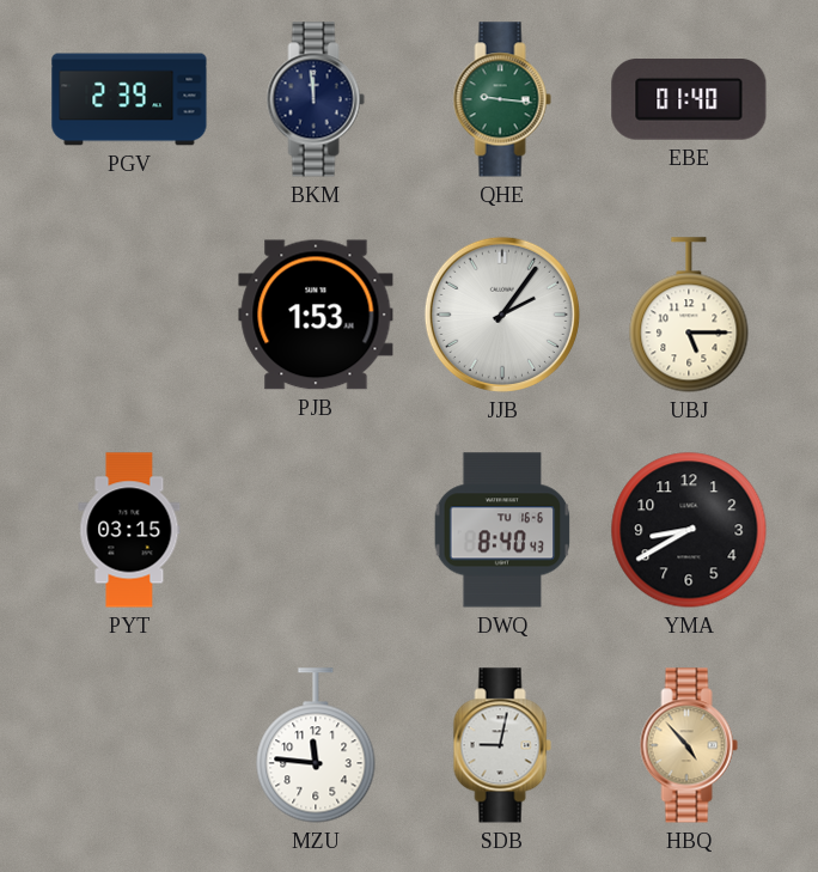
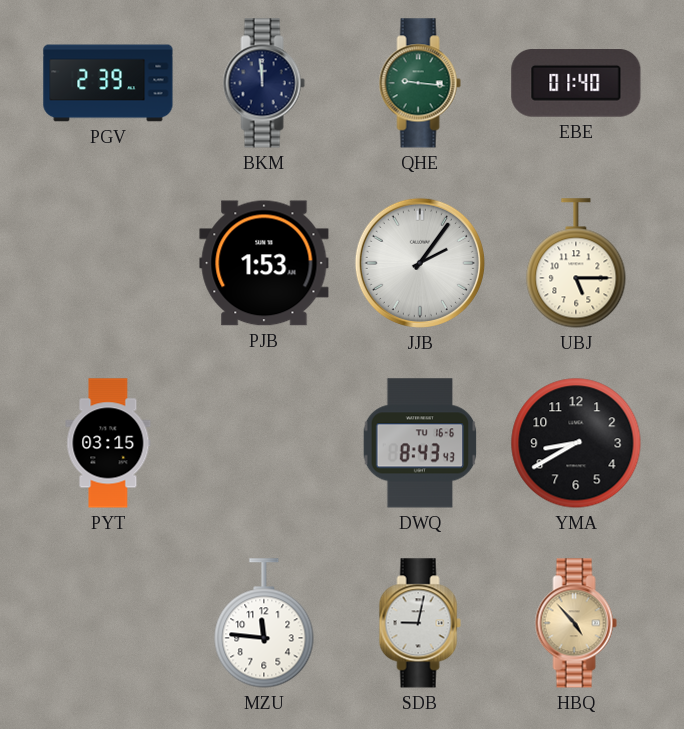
DWQ: 8:40 -> 8:43 (420, 443)
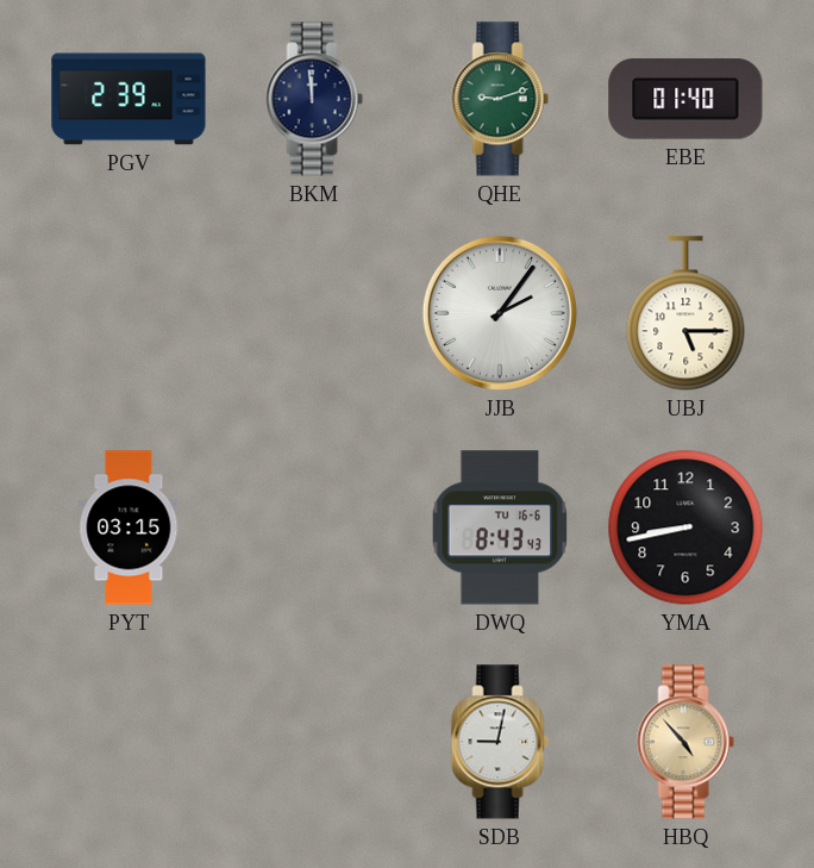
QHE: 9:16 -> 9:12 (500, 99)
PJB: 1:53 -> none (264, 263)
YMA: 8:40 -> 8:43 (685, 527)
MZU: 11:46 -> none (264, 623)
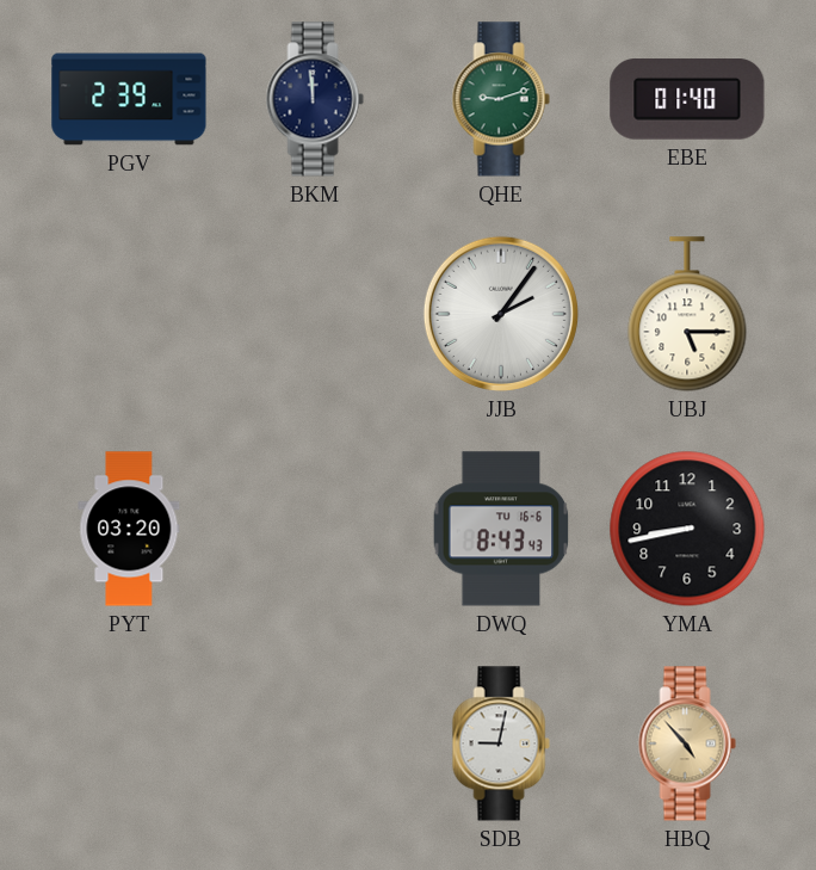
PYT: 03:15 -> 03:20 (129, 529)
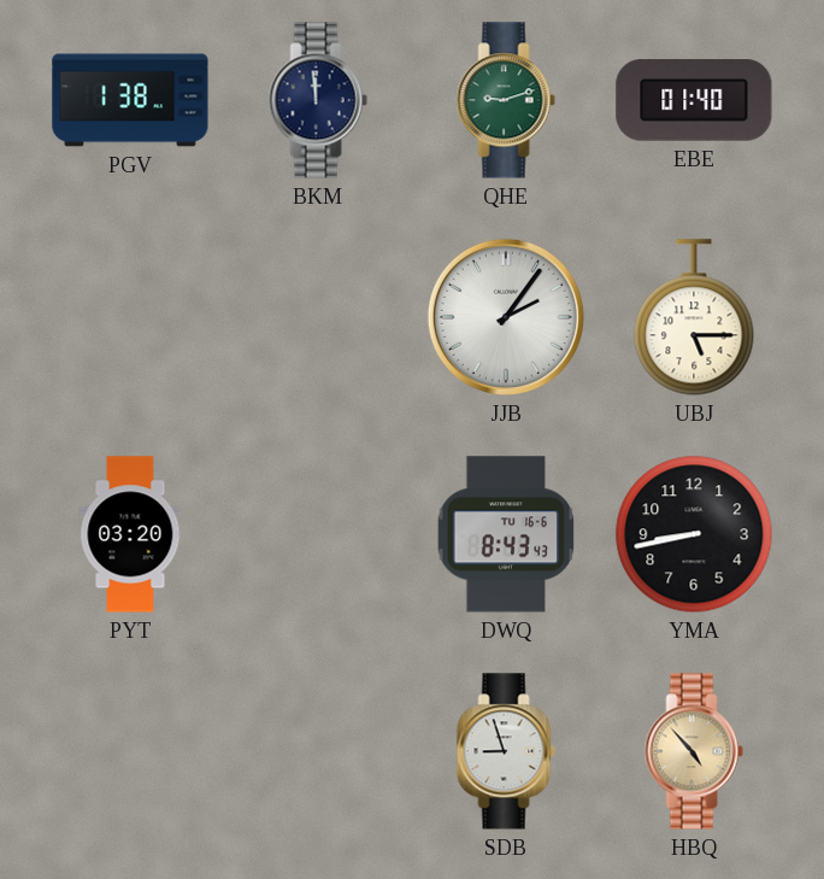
PGV: 2:39 -> 1:38 (130, 100)
SDB: 9:02 -> 8:57 (506, 751)
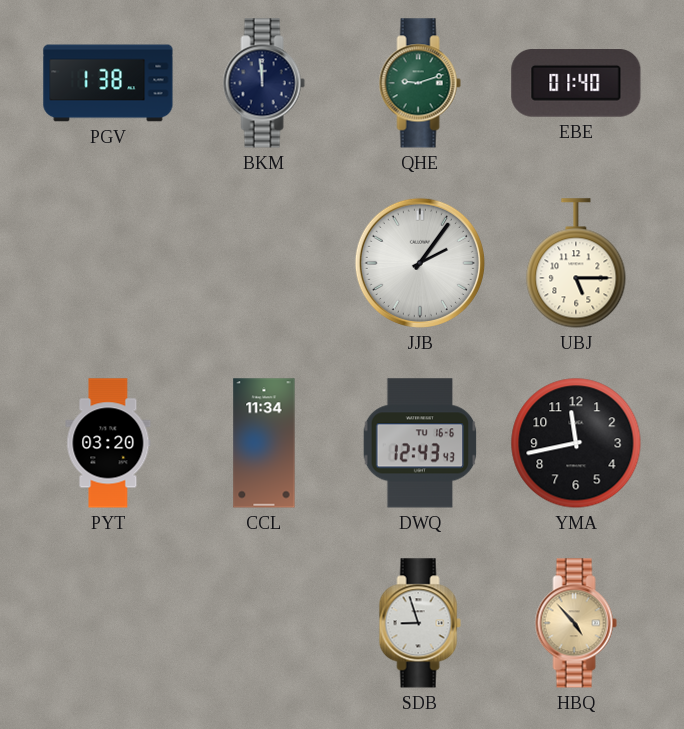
CCL: none -> 11:34 (264, 443)
DWQ: 8:43 -> 12:43 (420, 443)
YMA: 8:43 -> 11:43 (576, 443)
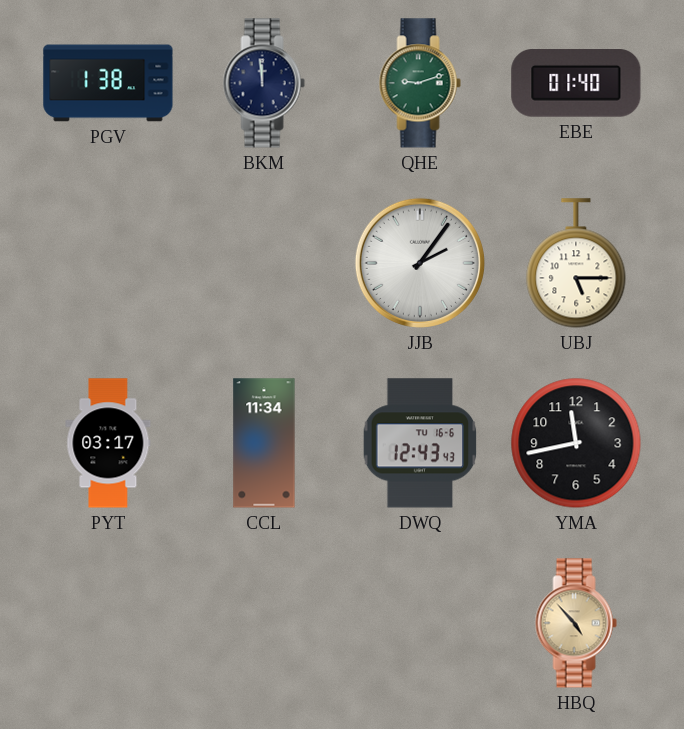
PYT: 03:20 -> 03:17 (108, 443)
SDB: 8:57 -> none (420, 623)
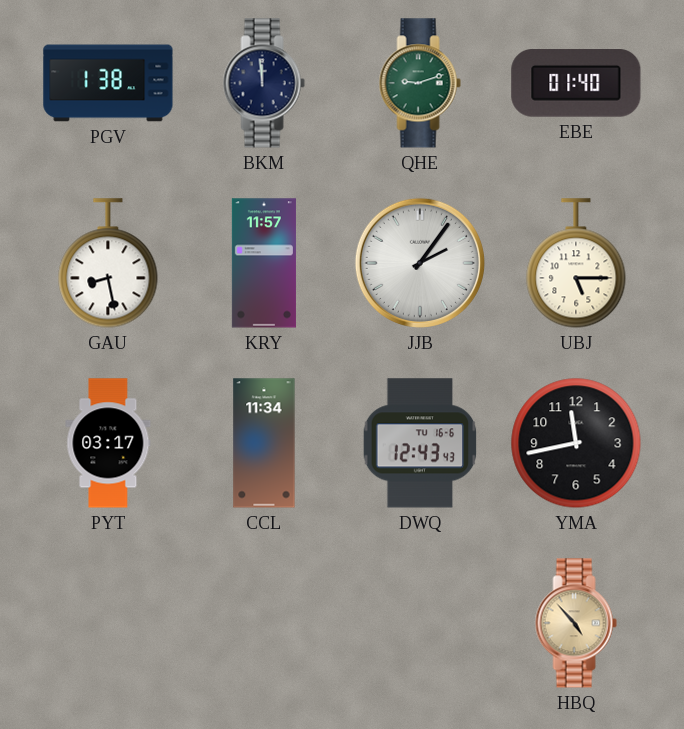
GAU: none -> 8:28 (108, 263)
KRY: none -> 11:57 (264, 263)
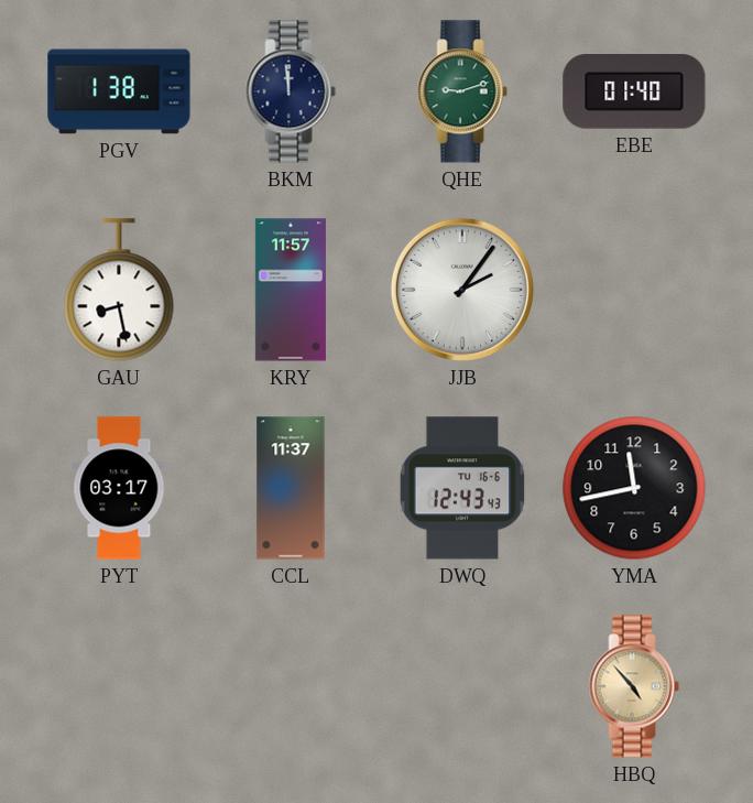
UBJ: 5:15 -> none (576, 263)
CCL: 11:34 -> 11:37 (291, 488)
